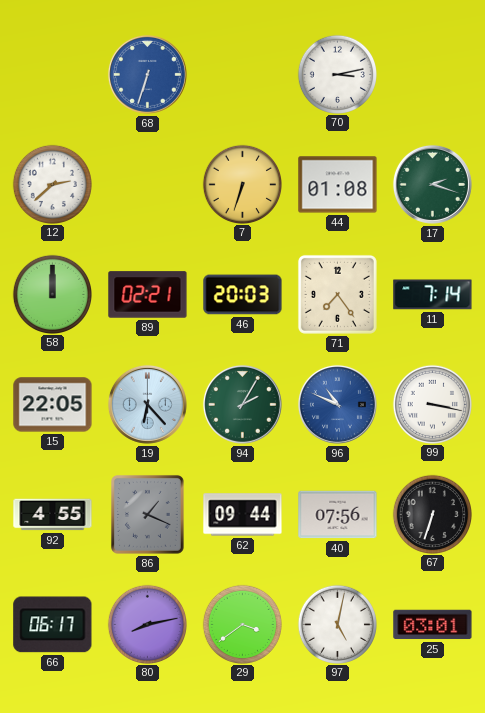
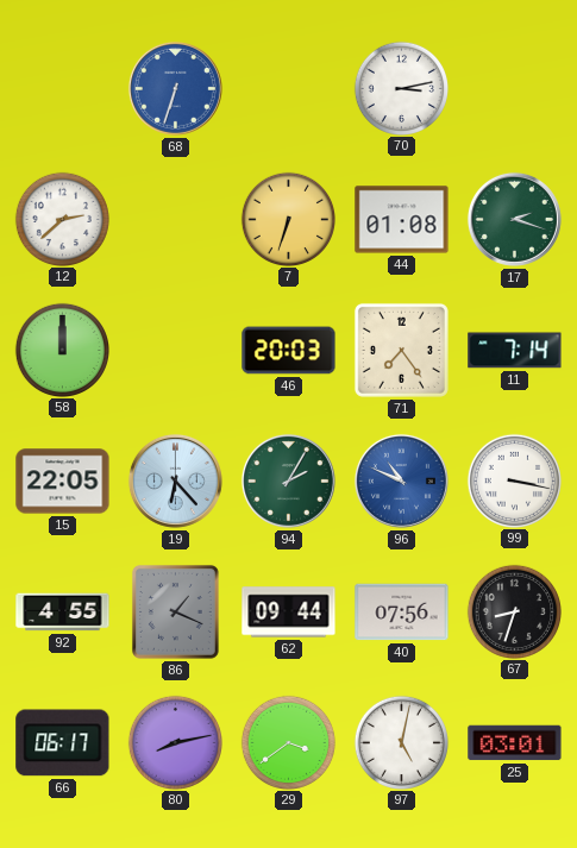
89: 02:21 -> none (148, 295)
67: 6:33 -> 8:33 (514, 611)
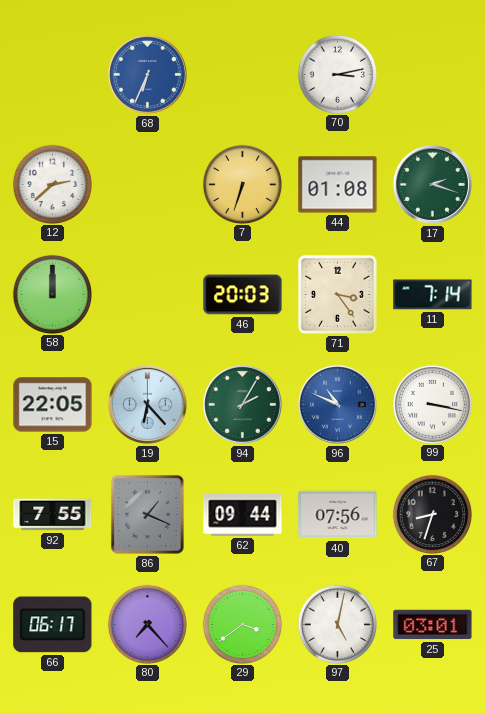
68: 6:33 -> 6:34 (147, 74)
71: 7:24 -> 3:24 (337, 294)
92: 4:55 -> 7:55 (53, 515)
80: 8:13 -> 7:23 (147, 624)
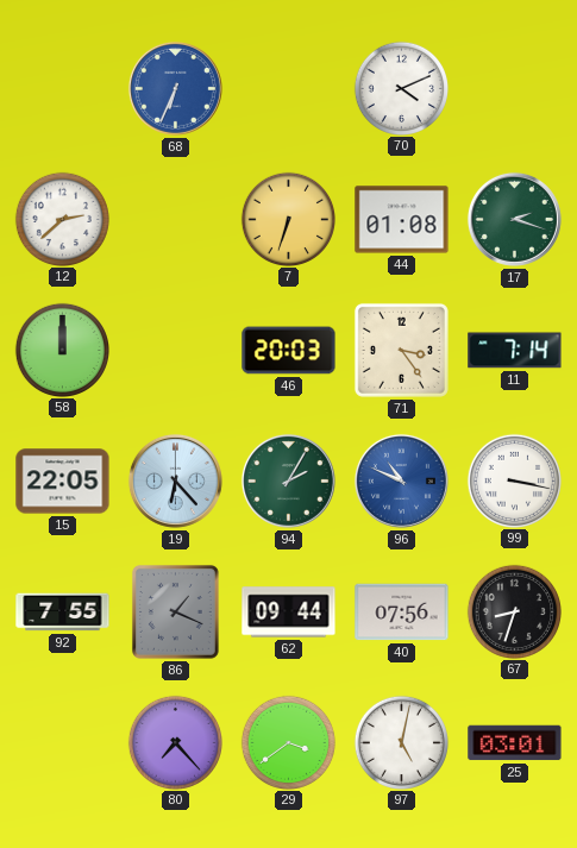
70: 3:13 -> 4:11 (401, 88)
66: 06:17 -> none (53, 625)
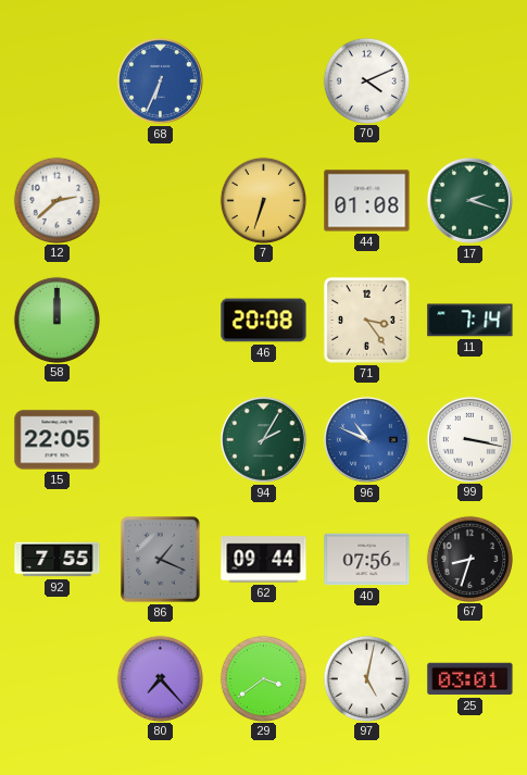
46: 20:03 -> 20:08 (264, 321)
19: 6:23 -> none (175, 480)
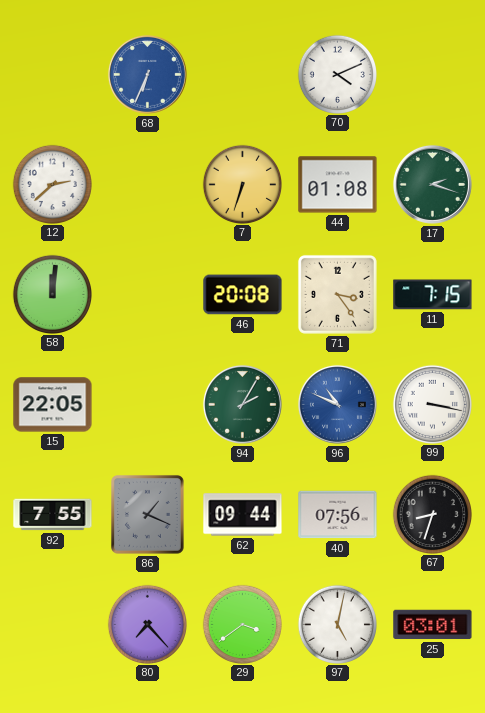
58: 12:00 -> 12:01 (52, 294)
11: 7:14 -> 7:15 (433, 295)
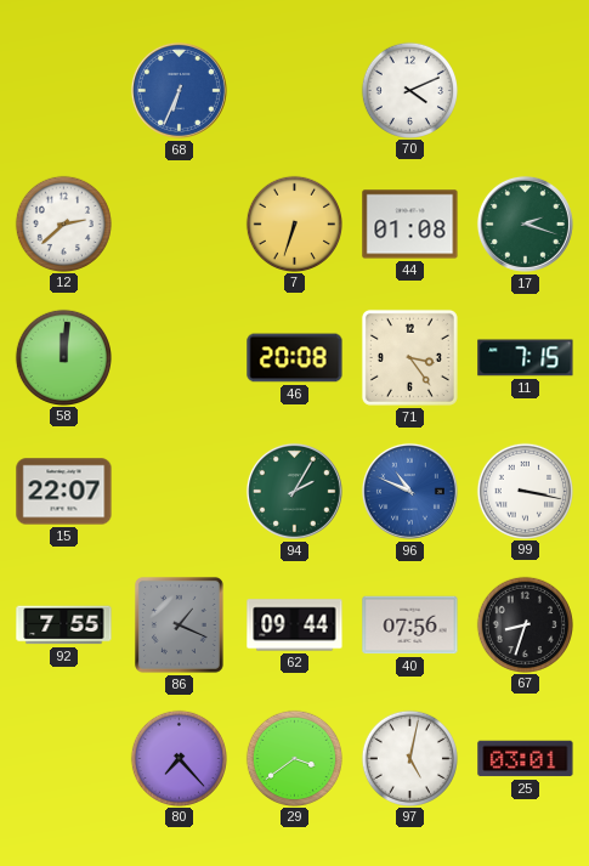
15: 22:05 -> 22:07 (64, 492)
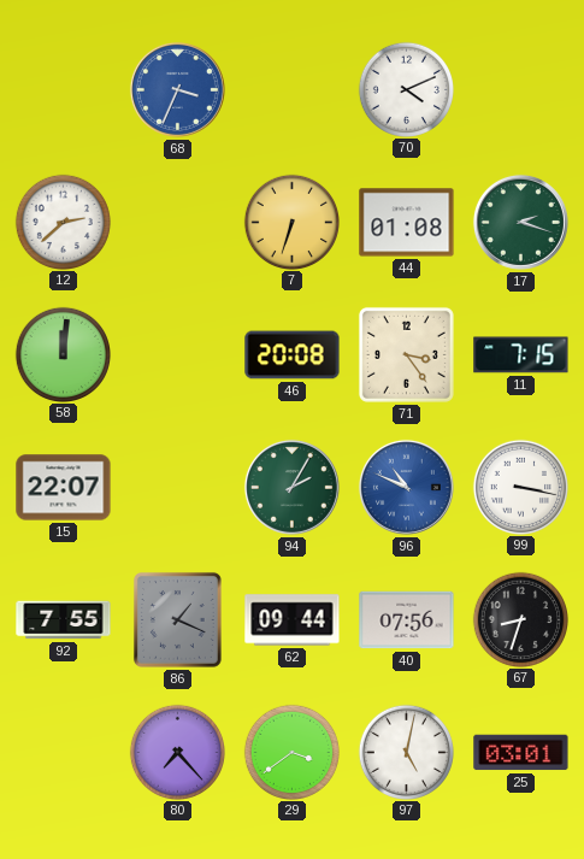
68: 6:34 -> 3:34 (177, 89)
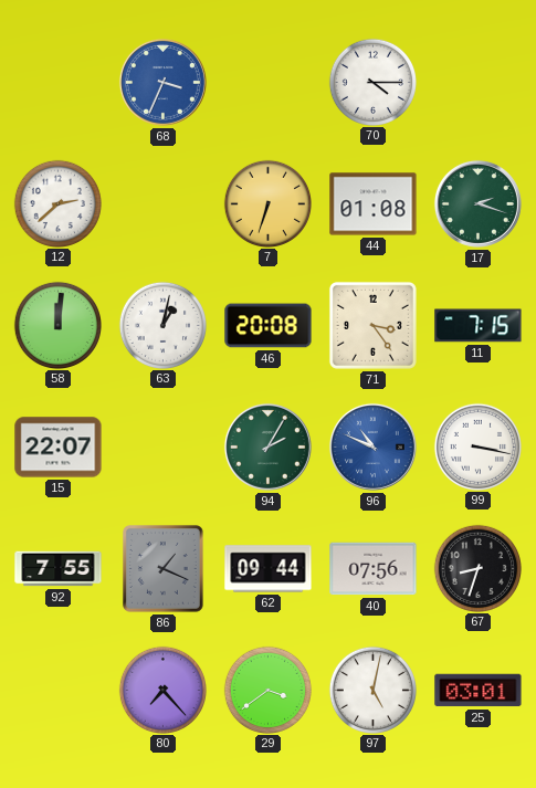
70: 4:11 -> 4:15 (372, 82)
63: none -> 1:02 (162, 325)
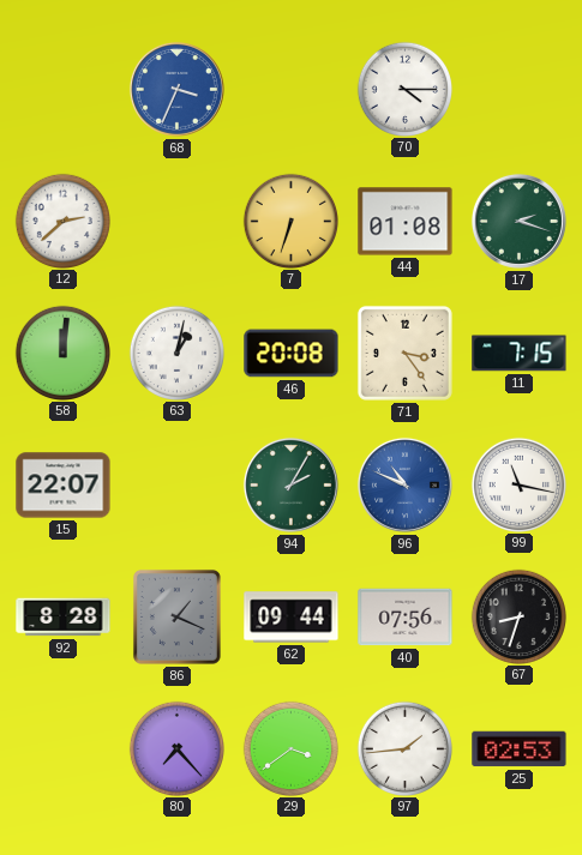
99: 3:17 -> 11:17 (518, 484)
92: 7:55 -> 8:28 (64, 618)
97: 5:02 -> 1:44 (404, 748)
25: 03:01 -> 02:53 (520, 749)
